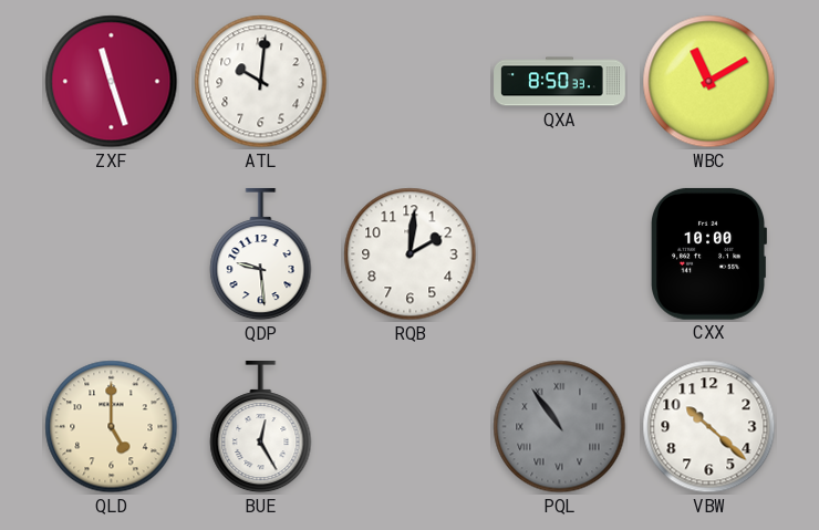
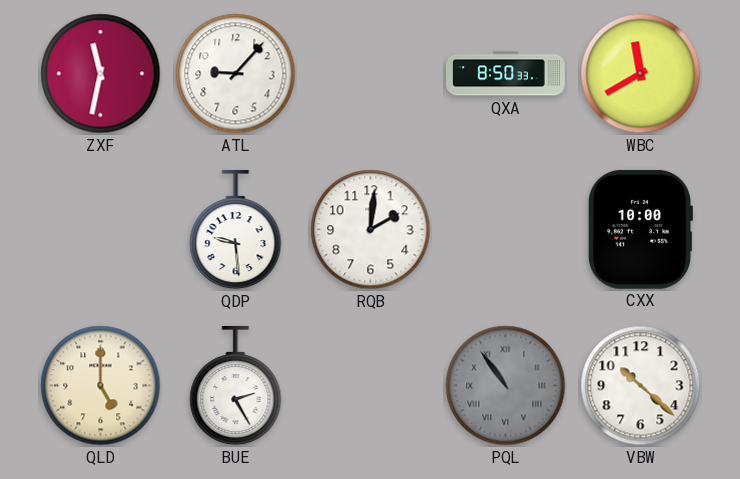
ZXF: 11:27 -> 11:32 (101, 74)
ATL: 10:01 -> 9:07 (236, 74)
WBC: 11:10 -> 11:40 (641, 74)
BUE: 12:25 -> 2:25 (236, 386)
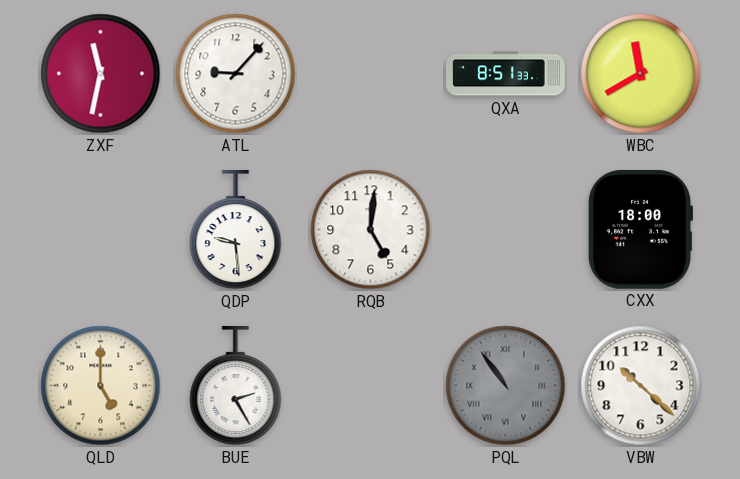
QXA: 8:50 -> 8:51 (506, 74)
RQB: 2:01 -> 5:01 (371, 230)
CXX: 10:00 -> 18:00 (640, 229)
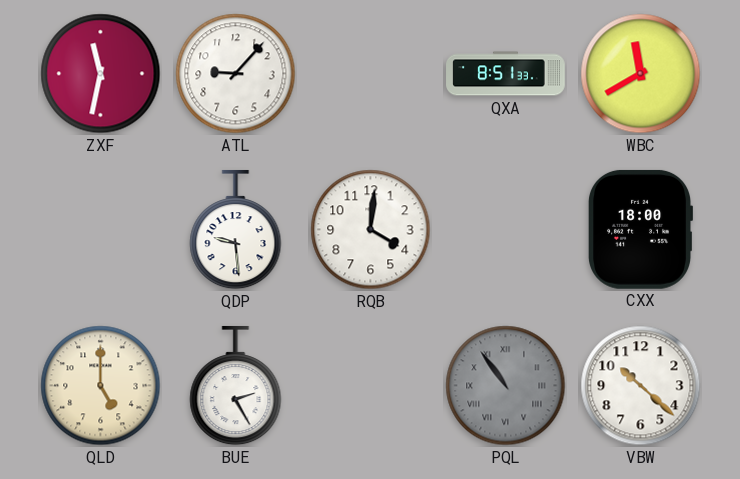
RQB: 5:01 -> 4:01 (371, 230)
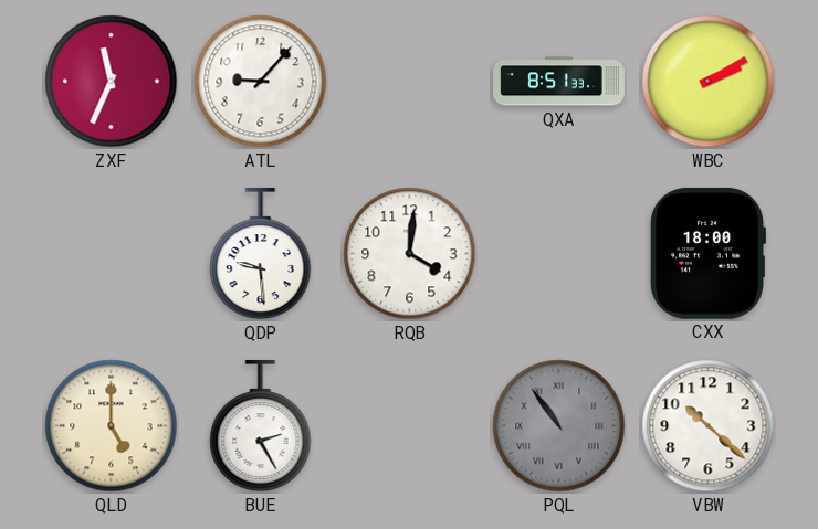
ZXF: 11:32 -> 11:34 (112, 82)
WBC: 11:40 -> 2:10 (709, 82)
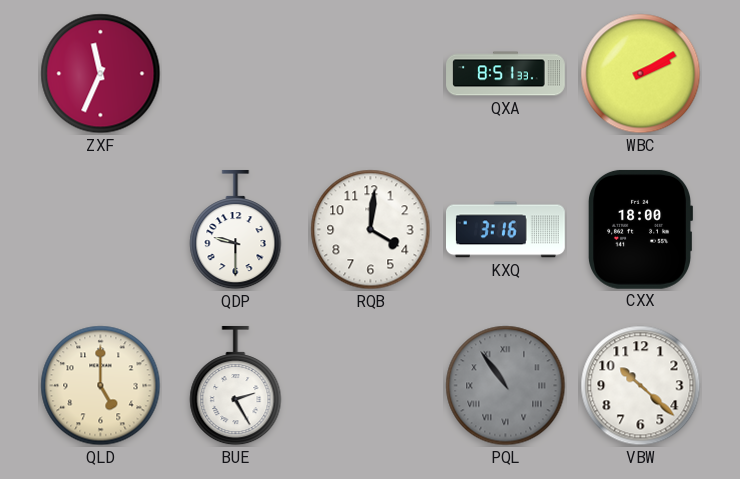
ATL: 9:07 -> none (261, 82)
QDP: 9:29 -> 9:30 (236, 230)
KXQ: none -> 3:16 (506, 230)
